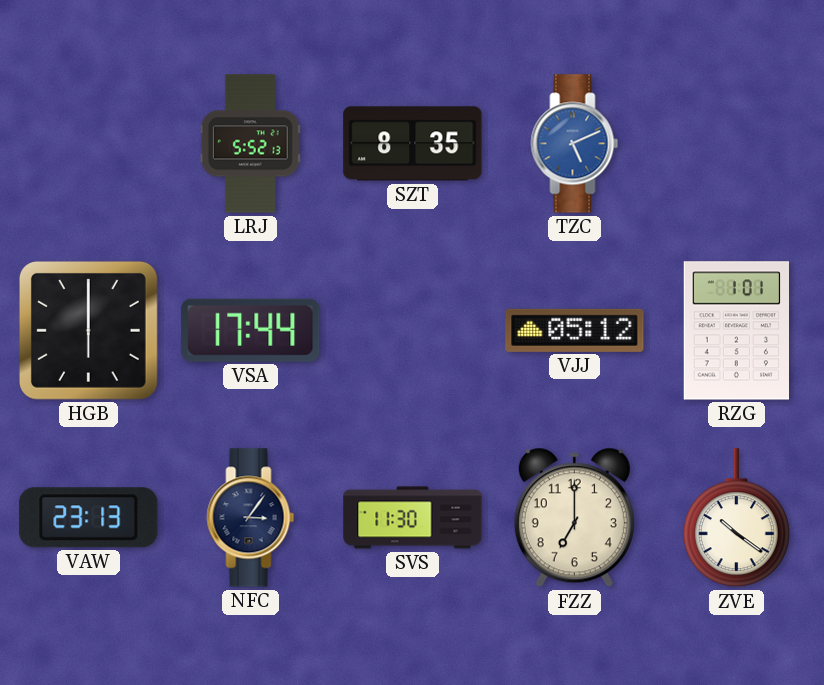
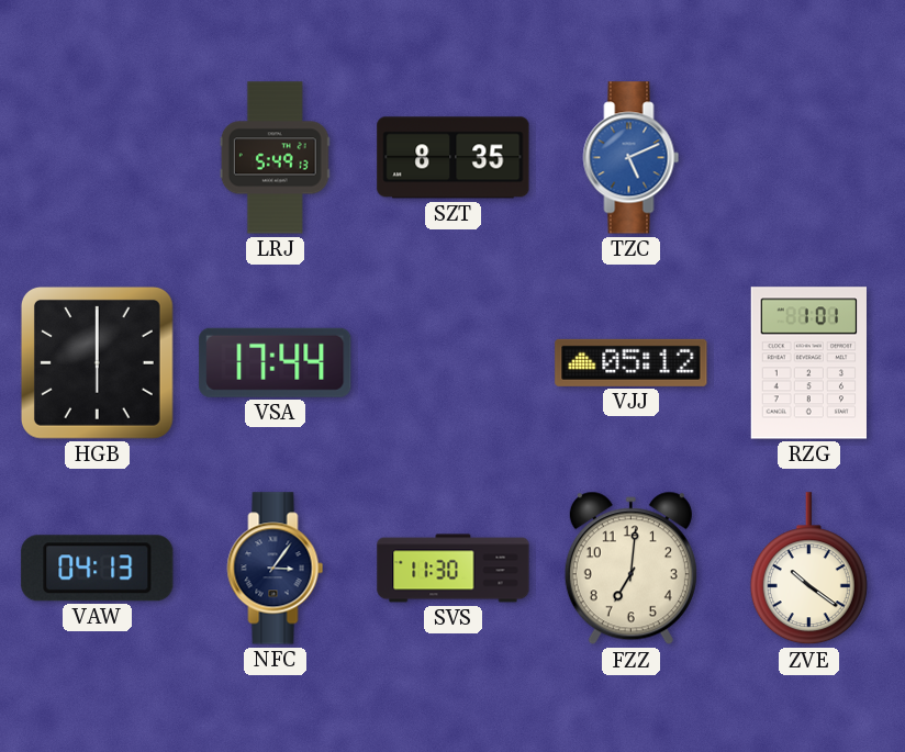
LRJ: 5:52 -> 5:49 (275, 158)
VAW: 23:13 -> 04:13 (98, 569)
FZZ: 7:00 -> 7:01 (630, 569)
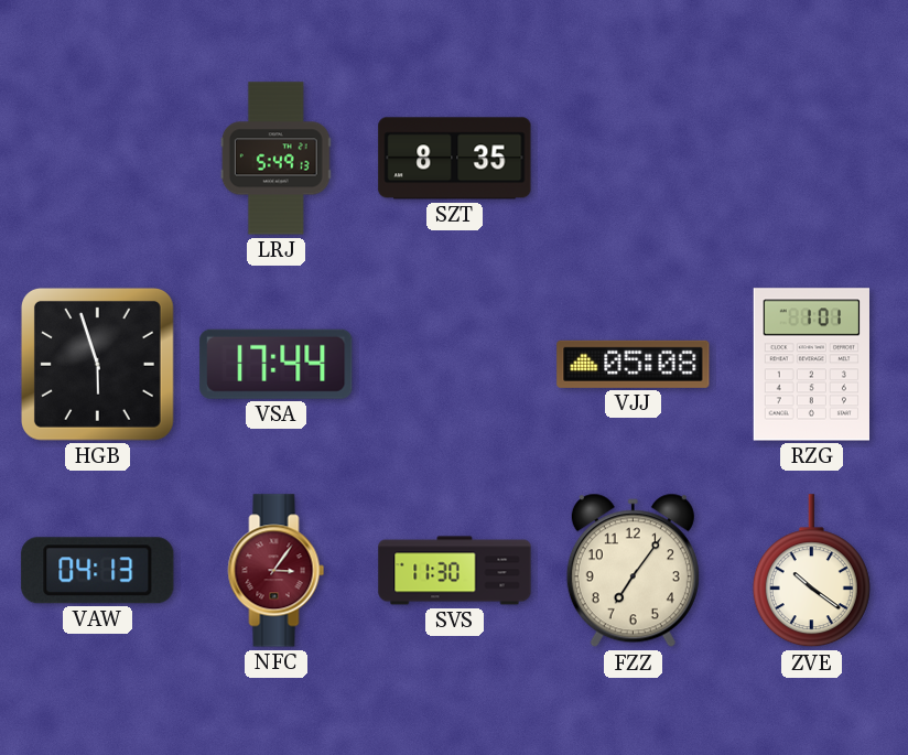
TZC: 5:11 -> none (632, 158)
HGB: 6:00 -> 5:57 (97, 364)
VJJ: 05:12 -> 05:08 (634, 364)
NFC dial: navy -> burgundy (277, 571)
FZZ: 7:01 -> 7:06 (633, 571)
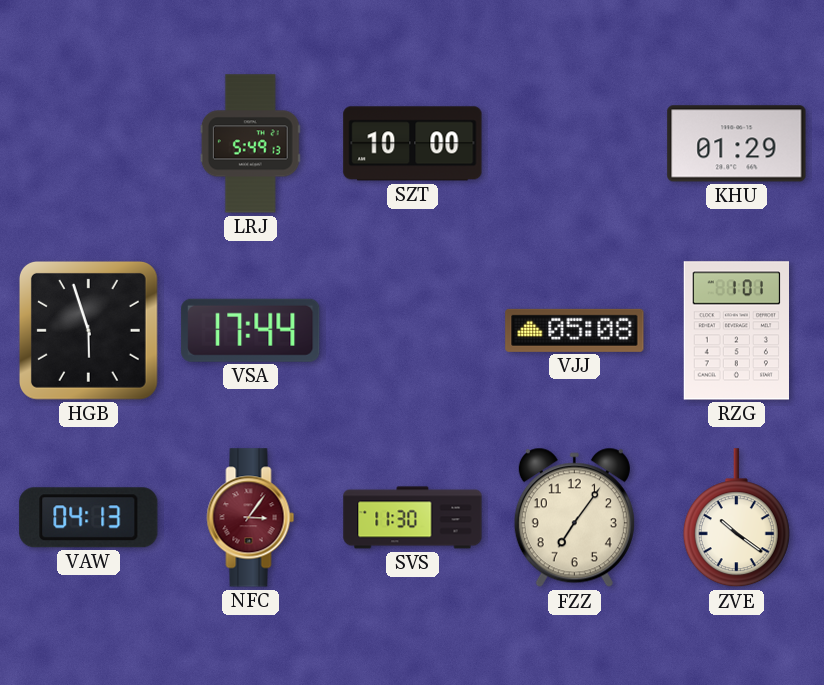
SZT: 8:35 -> 10:00 (413, 144)
KHU: none -> 01:29 (737, 144)
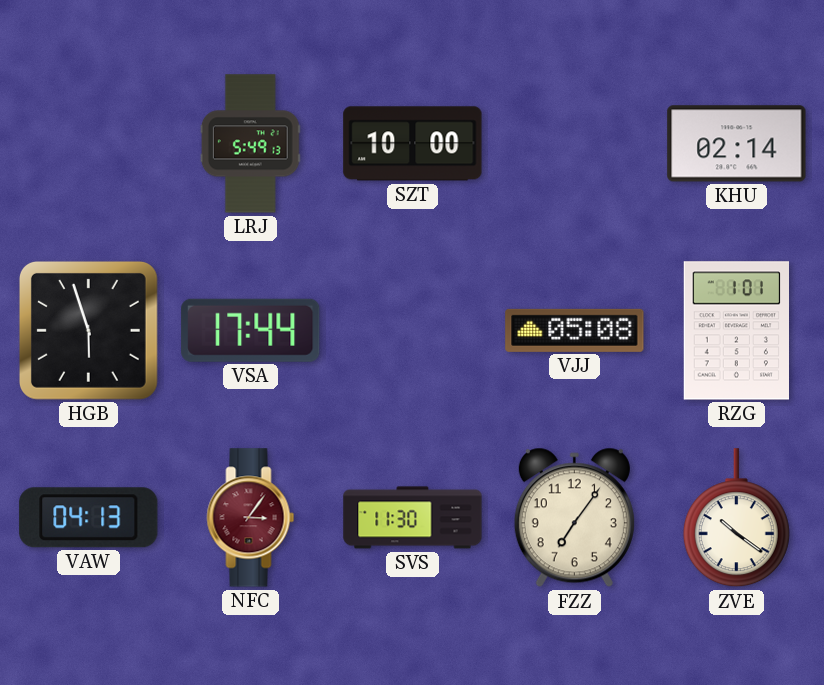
KHU: 01:29 -> 02:14 (737, 144)
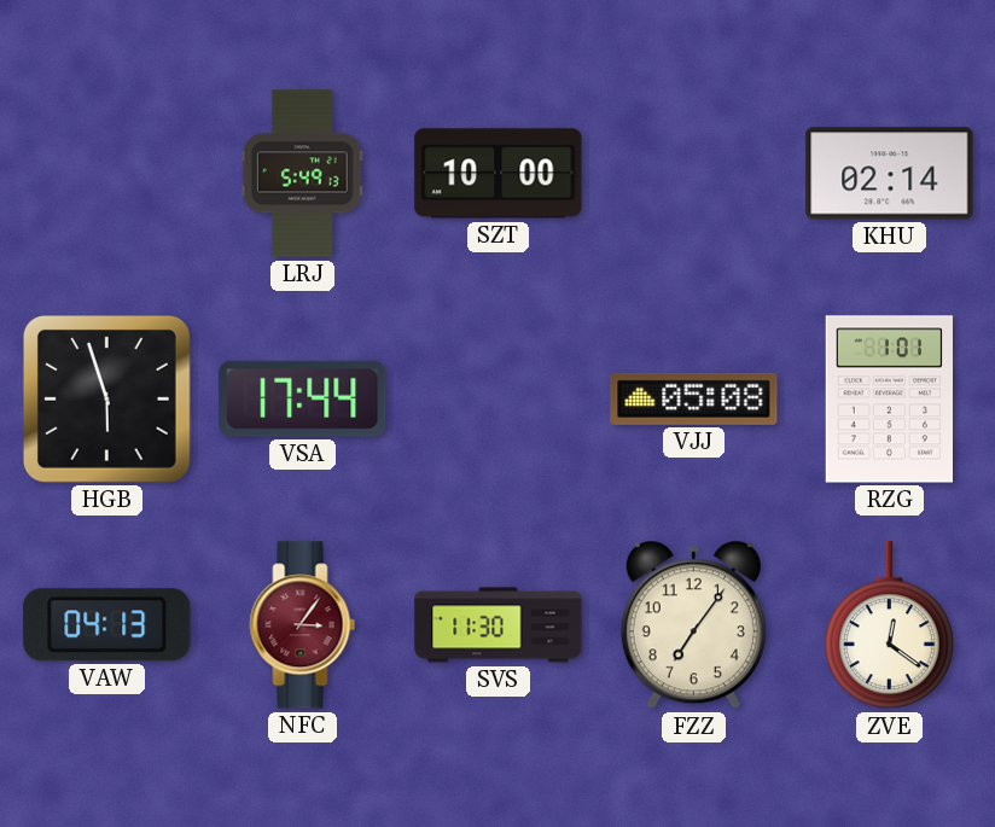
ZVE: 10:21 -> 12:21 (889, 625)
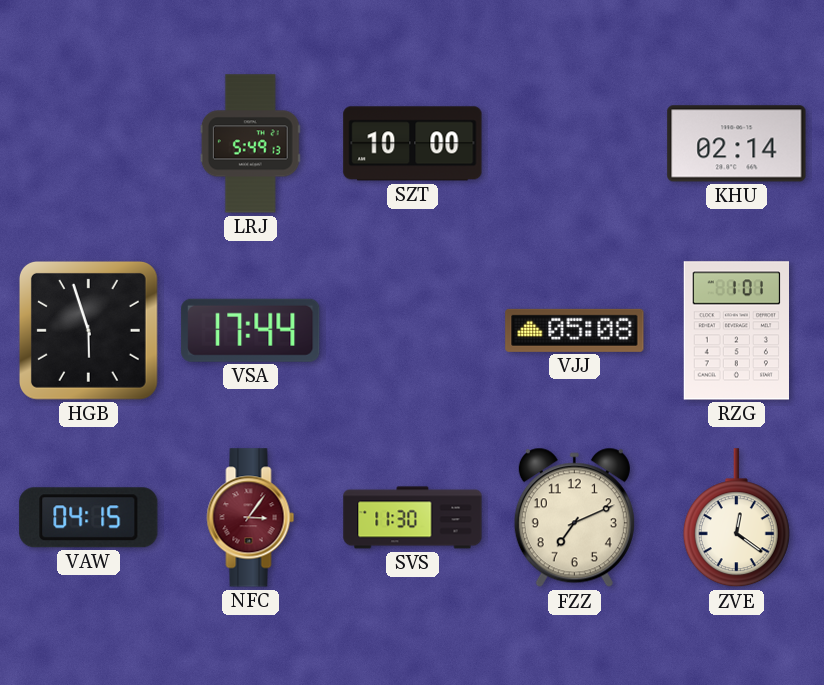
VAW: 04:13 -> 04:15 (89, 518)
FZZ: 7:06 -> 7:11 (574, 518)
